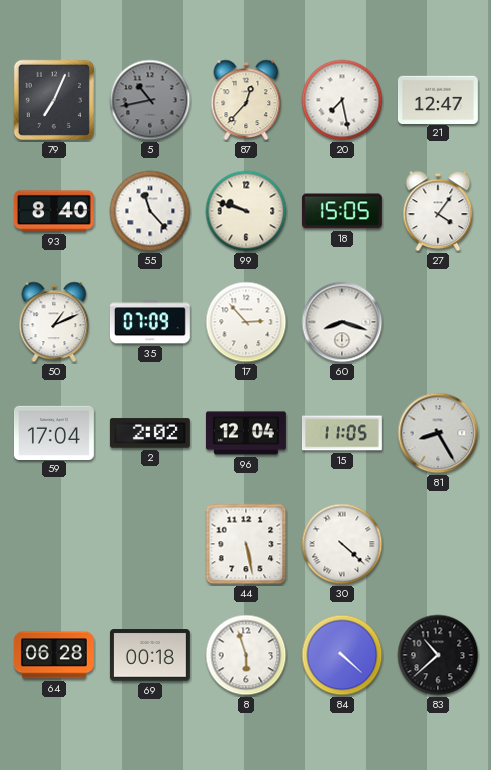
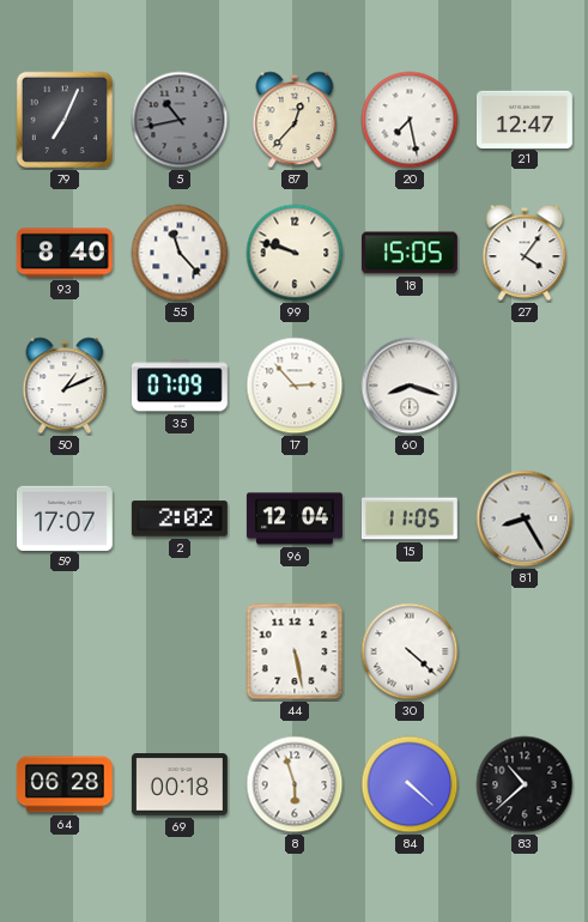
59: 17:04 -> 17:07 (65, 517)
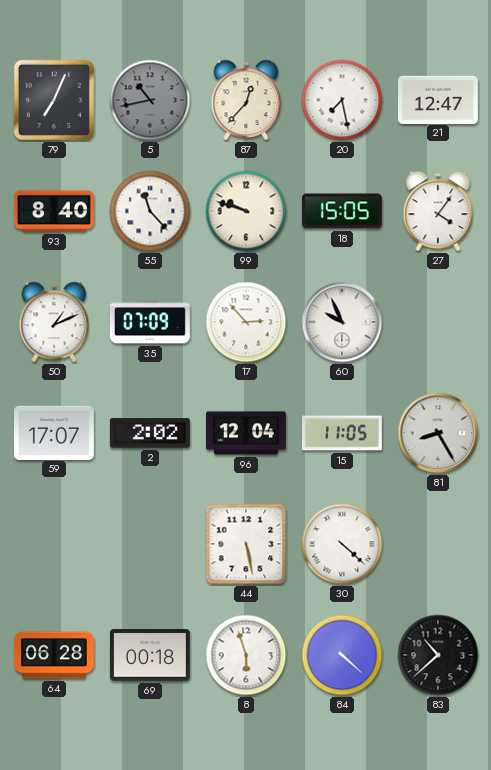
60: 8:18 -> 9:56 (342, 322)
